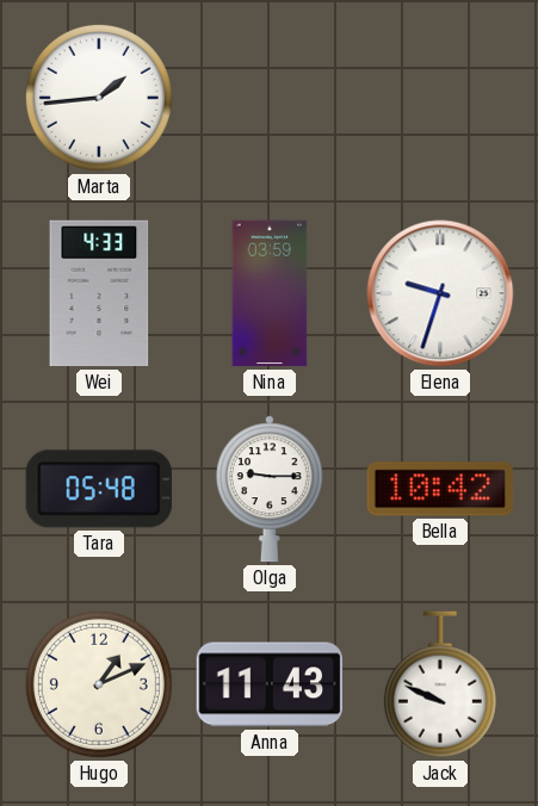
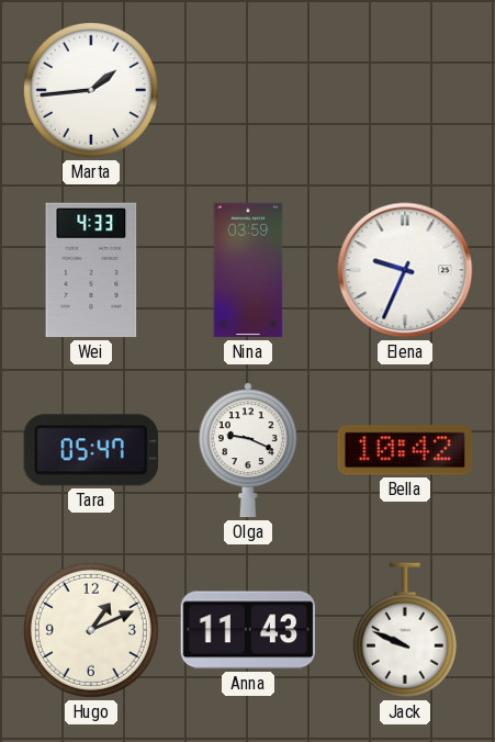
Elena: 9:33 -> 9:34 (405, 270)
Tara: 05:48 -> 05:47 (90, 450)
Olga: 9:15 -> 9:19 (248, 450)
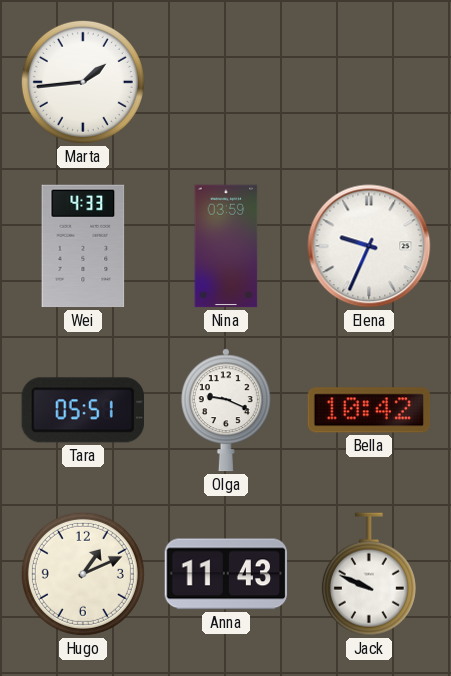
Tara: 05:47 -> 05:51 (82, 410)
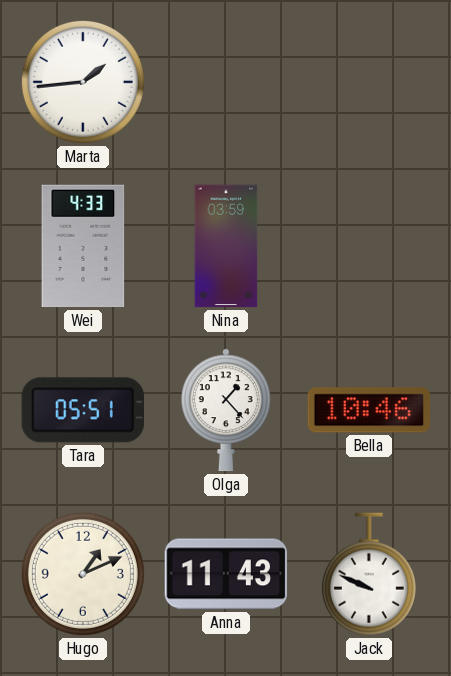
Elena: 9:34 -> none (369, 246)
Olga: 9:19 -> 1:23 (226, 410)
Bella: 10:42 -> 10:46 (369, 410)
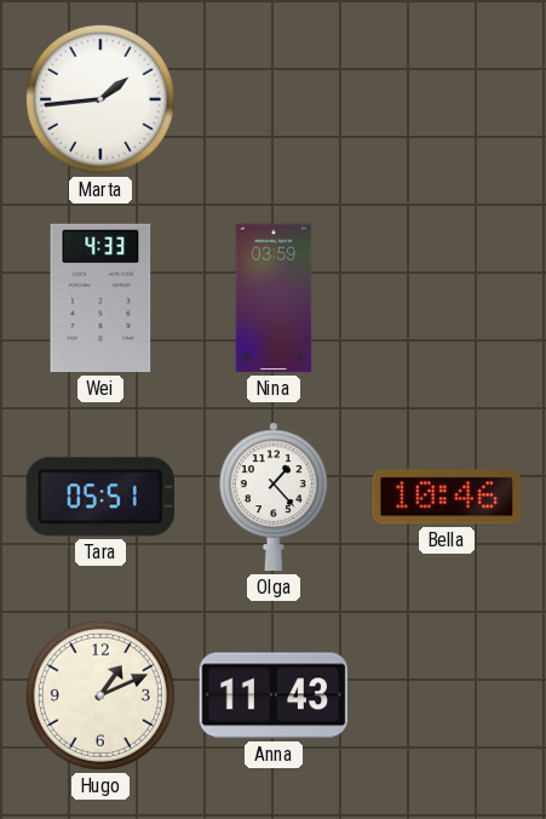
Jack: 9:49 -> none (369, 574)
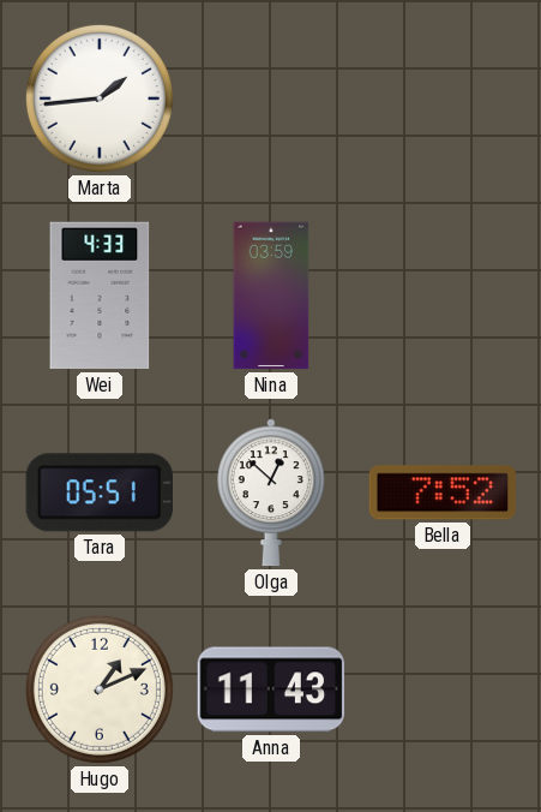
Olga: 1:23 -> 12:52 (271, 492)
Bella: 10:46 -> 7:52 (443, 492)
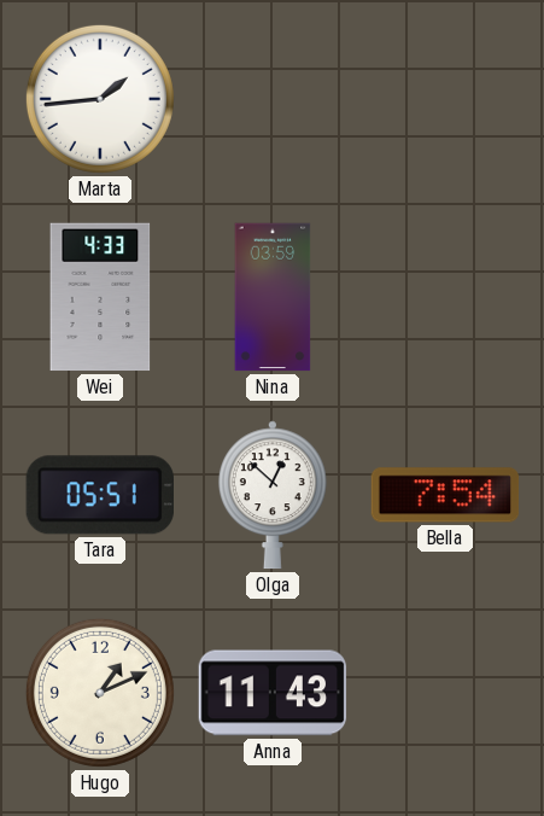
Bella: 7:52 -> 7:54 (445, 495)
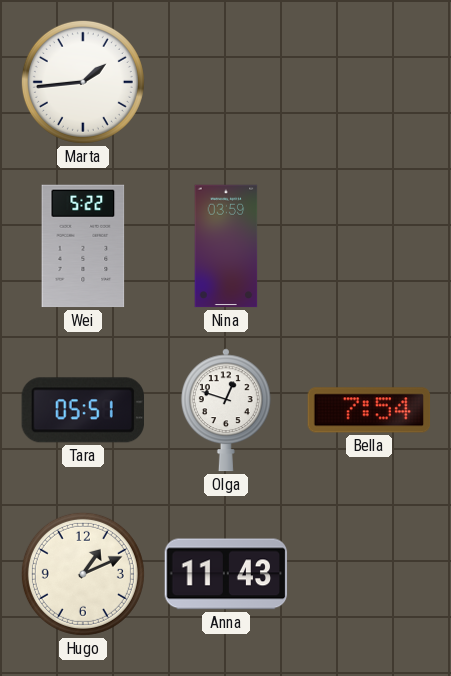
Wei: 4:33 -> 5:22 (83, 246)
Olga: 12:52 -> 12:48 (226, 410)
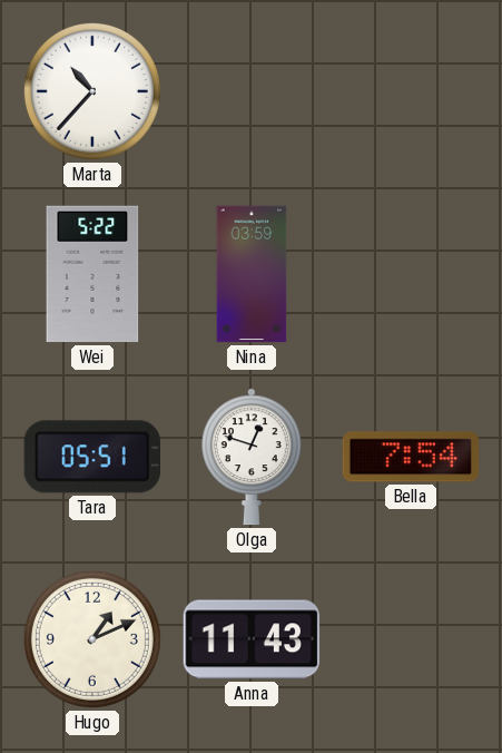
Marta: 1:44 -> 10:37 (92, 91)
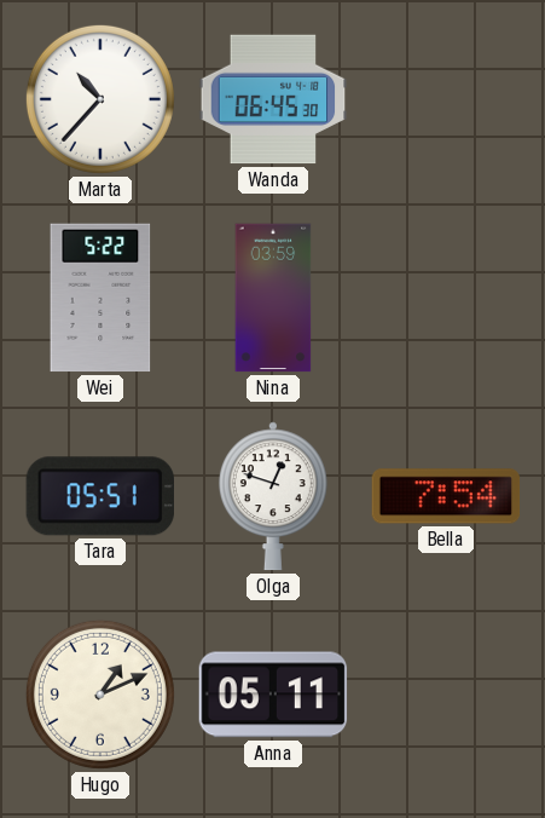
Wanda: none -> 06:45 (273, 99)
Anna: 11:43 -> 05:11 (273, 695)
